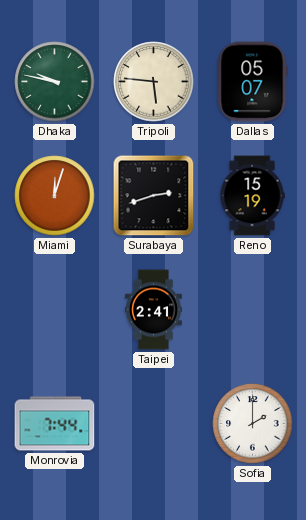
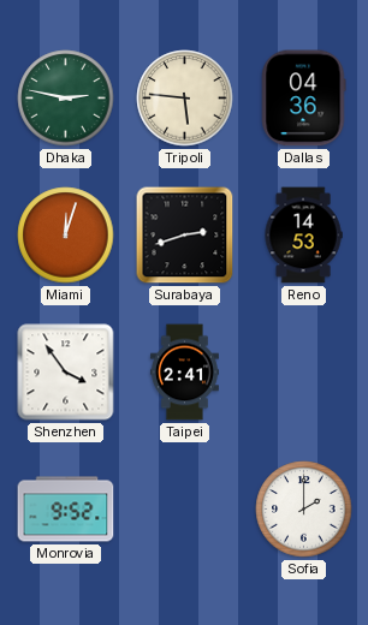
Dhaka: 9:47 -> 2:47 (66, 99)
Dallas: 05:07 -> 04:36 (303, 99)
Reno: 15:19 -> 14:53 (303, 236)
Shenzhen: none -> 3:54 (66, 373)
Monrovia: 7:44 -> 9:52 (66, 510)
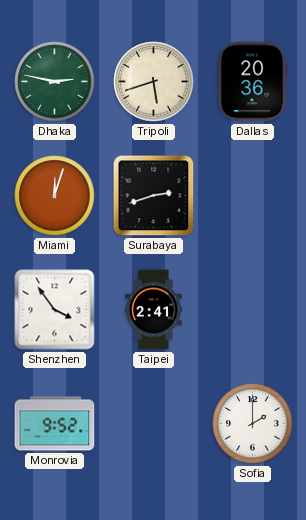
Tripoli: 5:46 -> 5:42 (154, 82)
Dallas: 04:36 -> 20:36 (252, 82)
Reno: 14:53 -> none (303, 236)
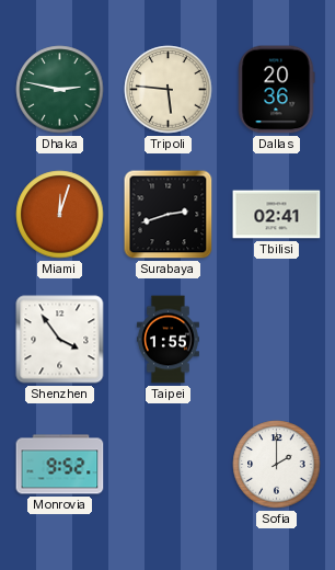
Tripoli: 5:42 -> 5:46 (169, 90)
Tbilisi: none -> 02:41 (277, 215)
Taipei: 2:41 -> 1:55 (168, 340)
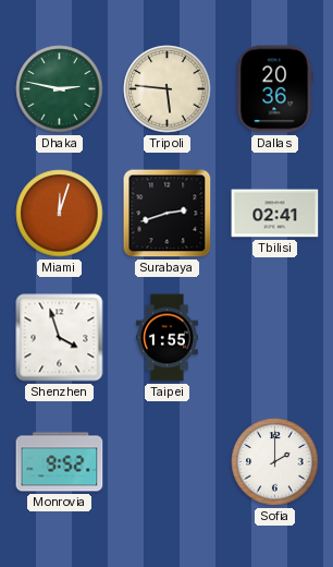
Shenzhen: 3:54 -> 3:57 (60, 338)
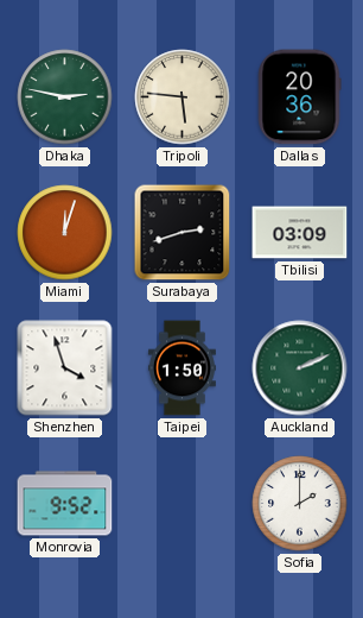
Tbilisi: 02:41 -> 03:09 (300, 233)
Taipei: 1:55 -> 1:50 (181, 368)
Auckland: none -> 2:11 (300, 368)
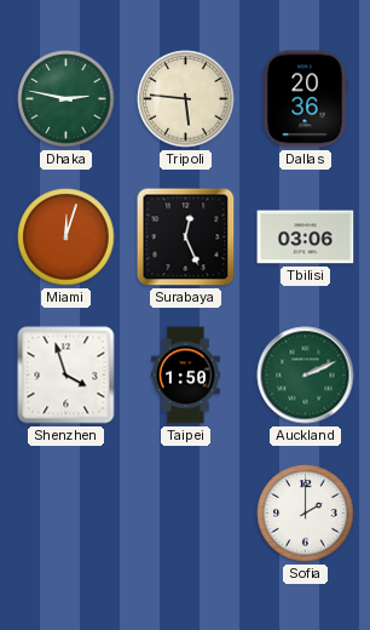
Surabaya: 2:42 -> 12:26 (186, 237)
Tbilisi: 03:09 -> 03:06 (306, 237)
Monrovia: 9:52 -> none (65, 504)
